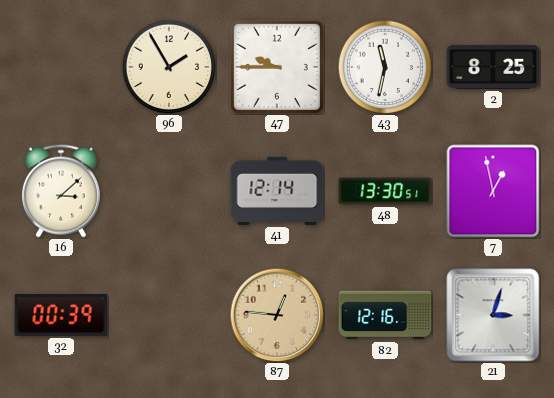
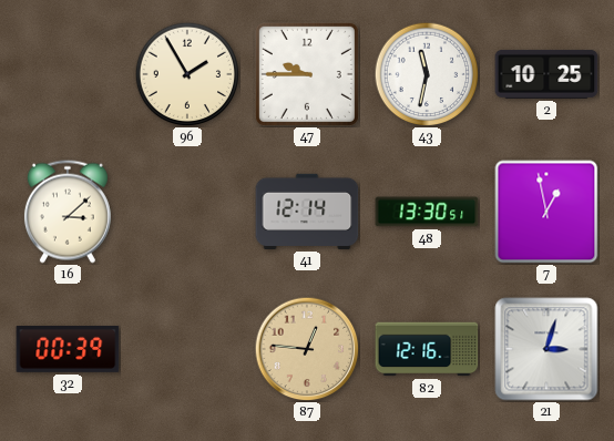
2: 8:25 -> 10:25 (546, 74)
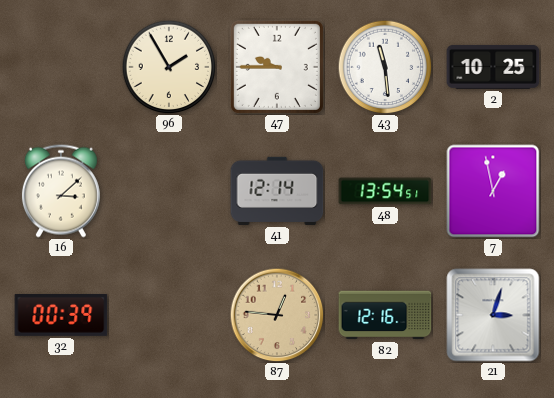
43: 11:32 -> 11:29 (385, 67)
48: 13:30 -> 13:54 (385, 191)
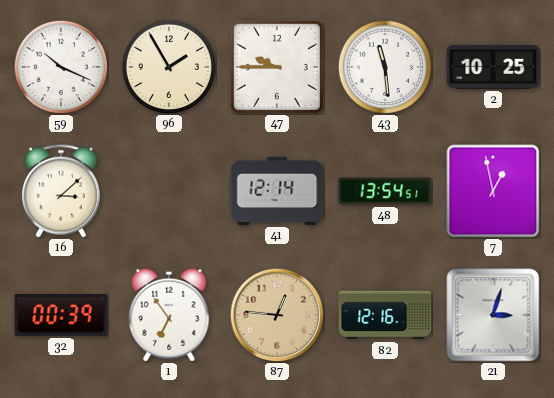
59: none -> 10:19 (61, 67)
1: none -> 6:54 (169, 315)
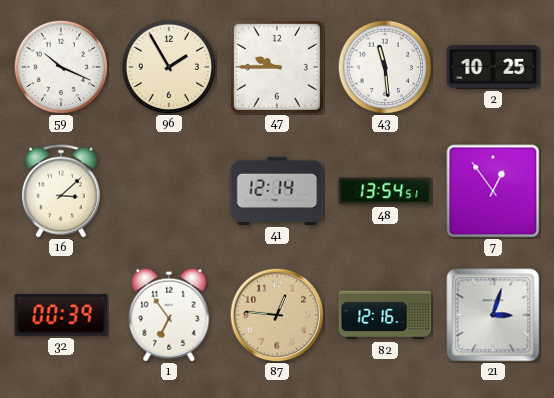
7: 12:58 -> 12:54 (493, 191)
